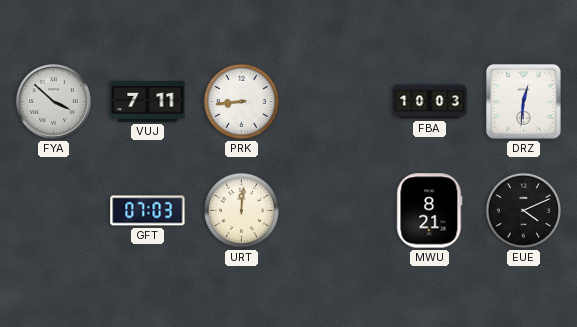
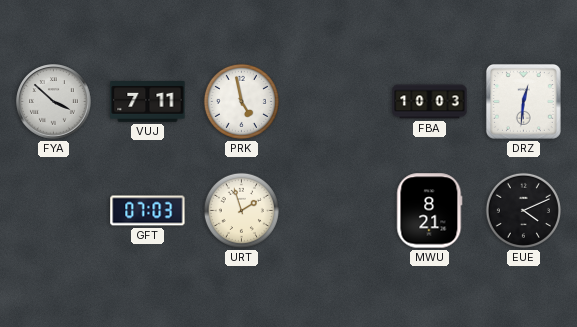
PRK: 8:44 -> 4:58 (241, 101)
URT: 12:01 -> 1:57 (241, 210)
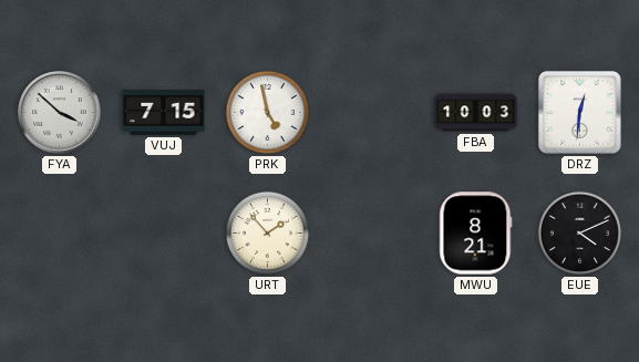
VUJ: 7:11 -> 7:15 (164, 113)
GFT: 07:03 -> none (148, 211)
URT: 1:57 -> 1:53 (267, 232)
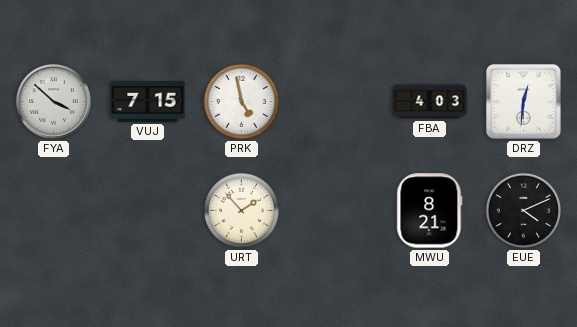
FBA: 10:03 -> 4:03 (430, 102)
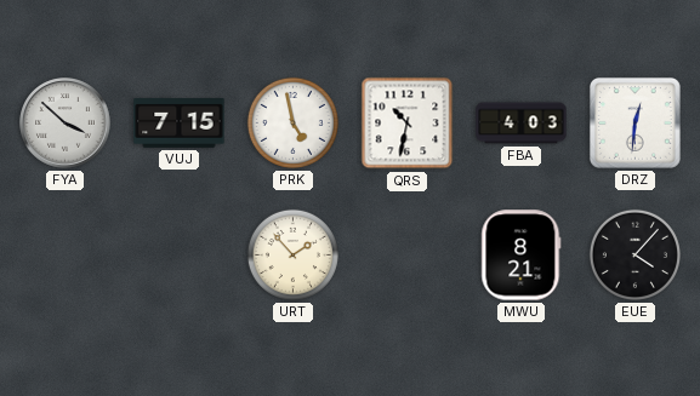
QRS: none -> 10:32 (408, 124)
EUE: 4:11 -> 4:07 (634, 254)
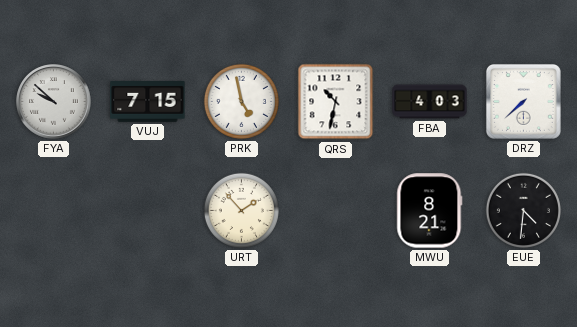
FYA: 3:52 -> 9:52 (54, 102)
DRZ: 12:31 -> 7:38 (523, 101)
EUE: 4:07 -> 4:31 (523, 210)
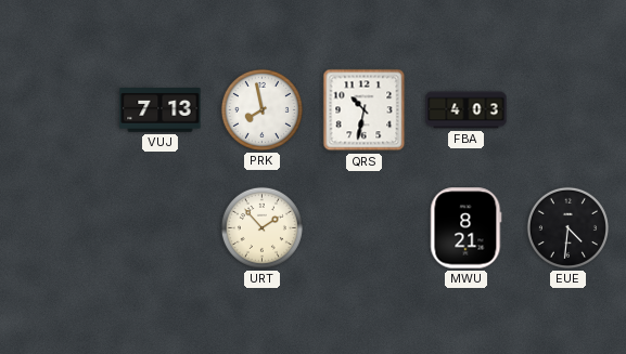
FYA: 9:52 -> none (54, 102)
VUJ: 7:15 -> 7:13 (161, 110)
PRK: 4:58 -> 7:58 (261, 109)
DRZ: 7:38 -> none (523, 101)
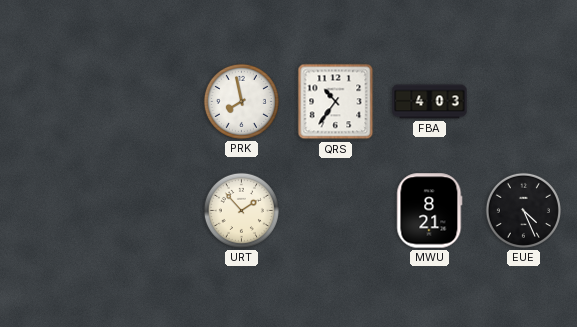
VUJ: 7:13 -> none (161, 110)
QRS: 10:32 -> 10:36 (336, 102)
EUE: 4:31 -> 4:26 (523, 210)
